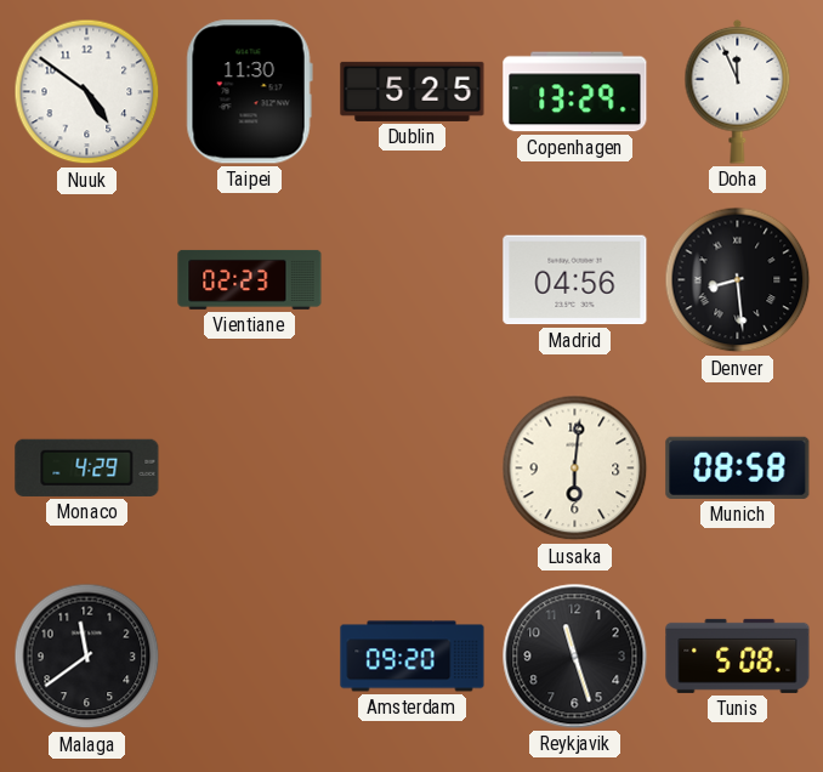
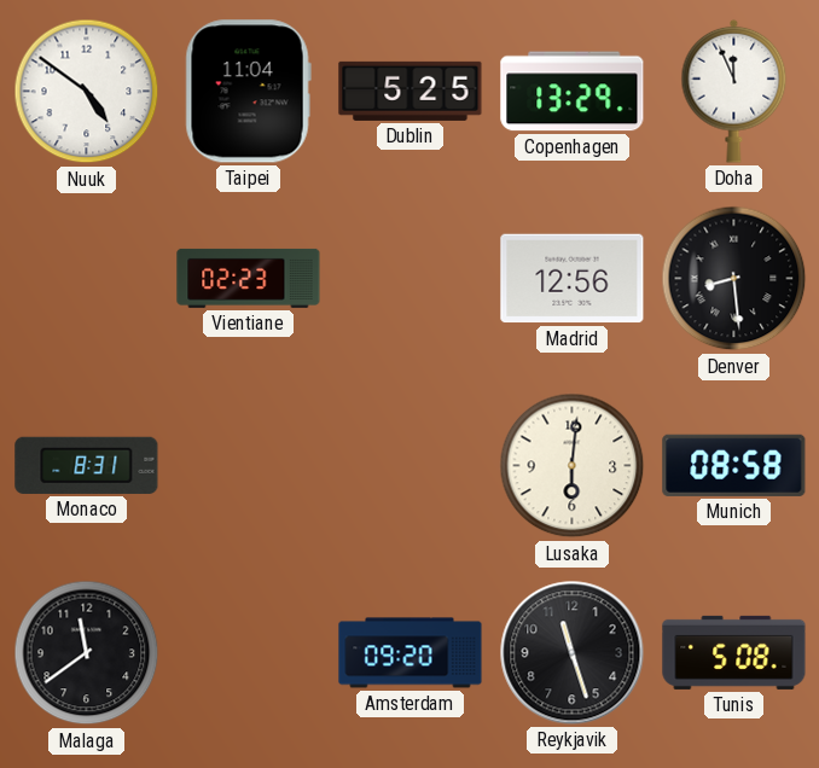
Taipei: 11:30 -> 11:04 (248, 92)
Madrid: 04:56 -> 12:56 (573, 279)
Monaco: 4:29 -> 8:31 (87, 465)
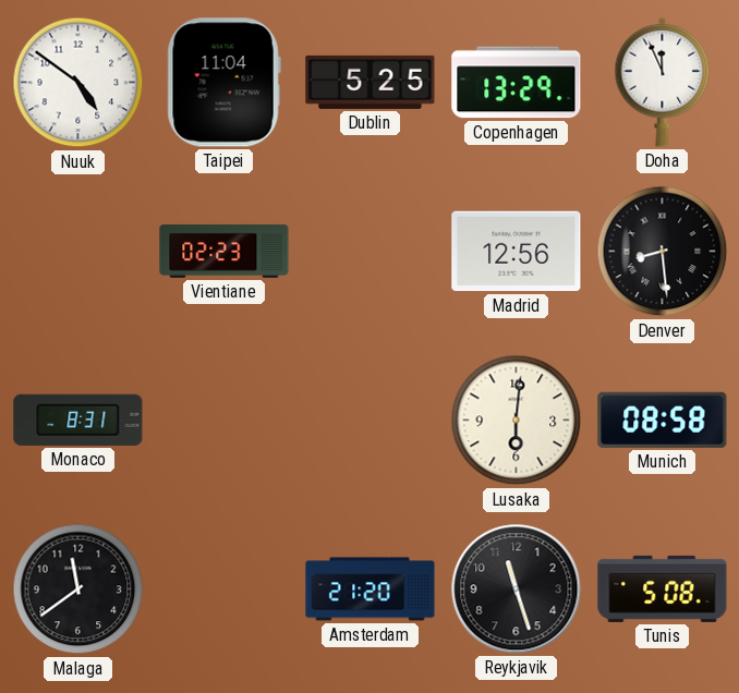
Amsterdam: 09:20 -> 21:20 (371, 589)
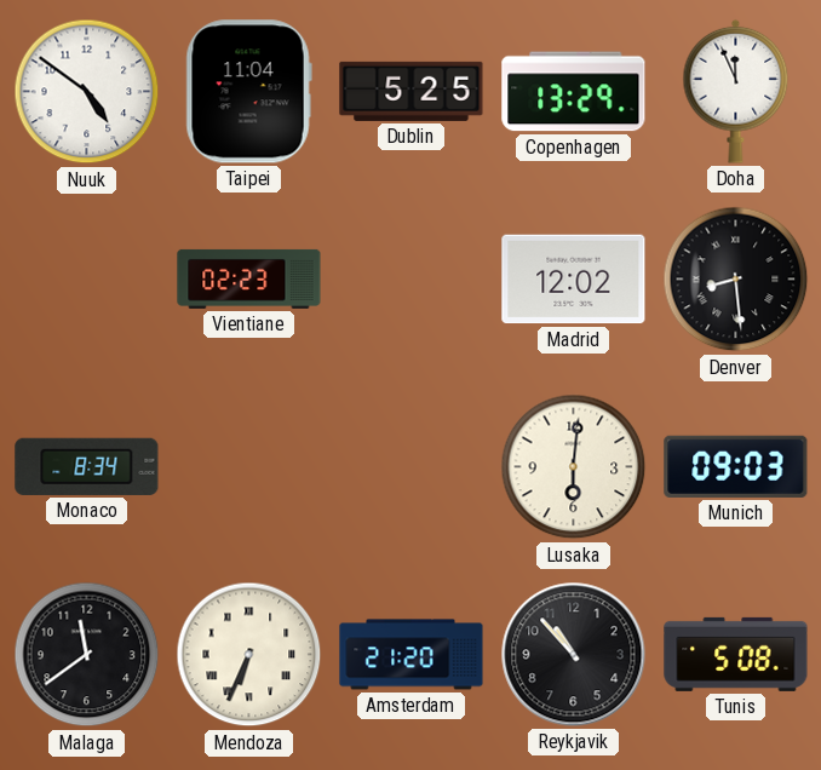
Madrid: 12:56 -> 12:02 (574, 280)
Monaco: 8:31 -> 8:34 (87, 466)
Munich: 08:58 -> 09:03 (736, 466)
Mendoza: none -> 6:34 (249, 655)
Reykjavik: 11:27 -> 10:53 (574, 655)
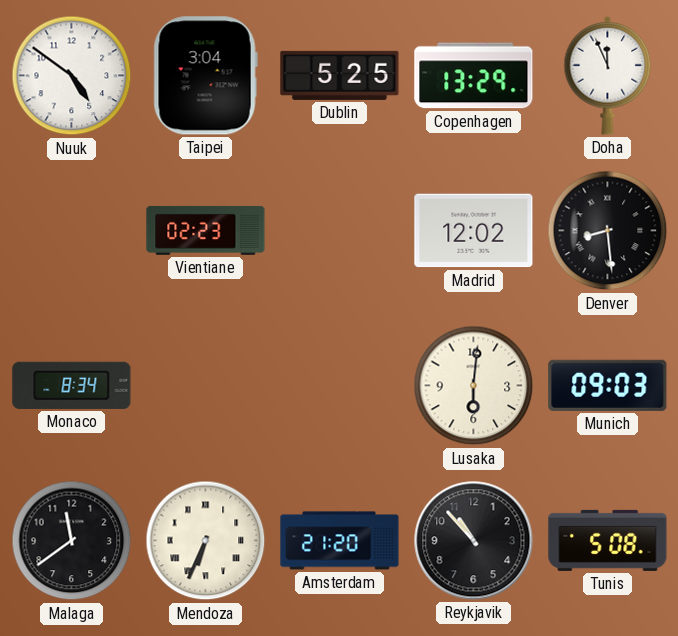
Taipei: 11:04 -> 3:04 (205, 76)
